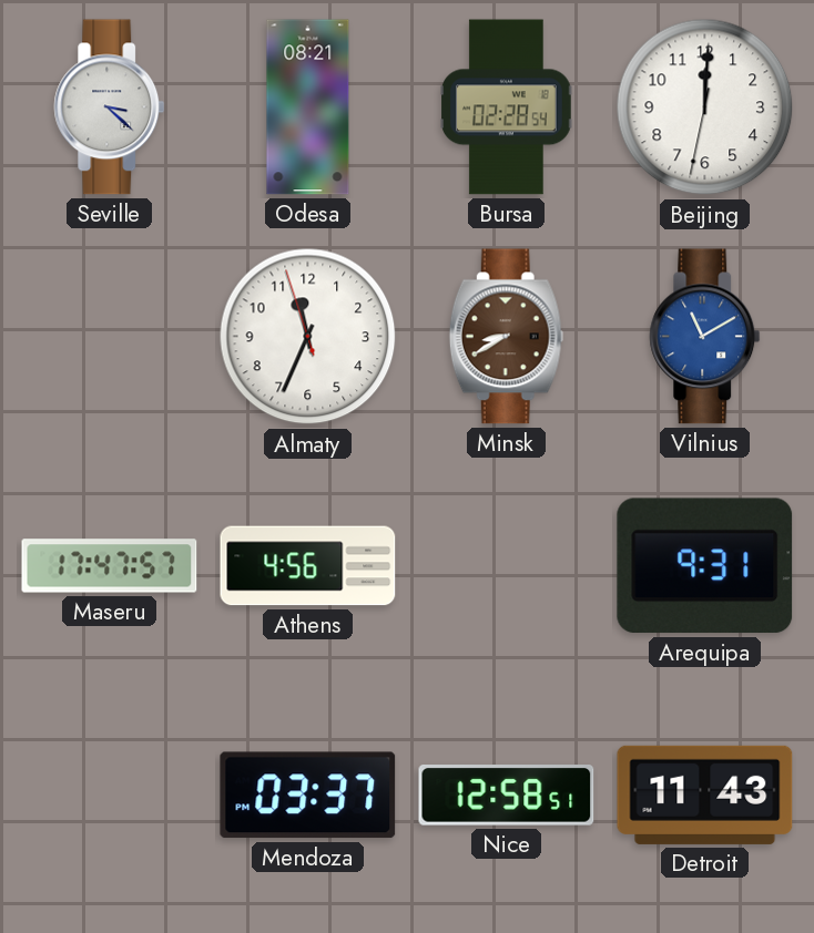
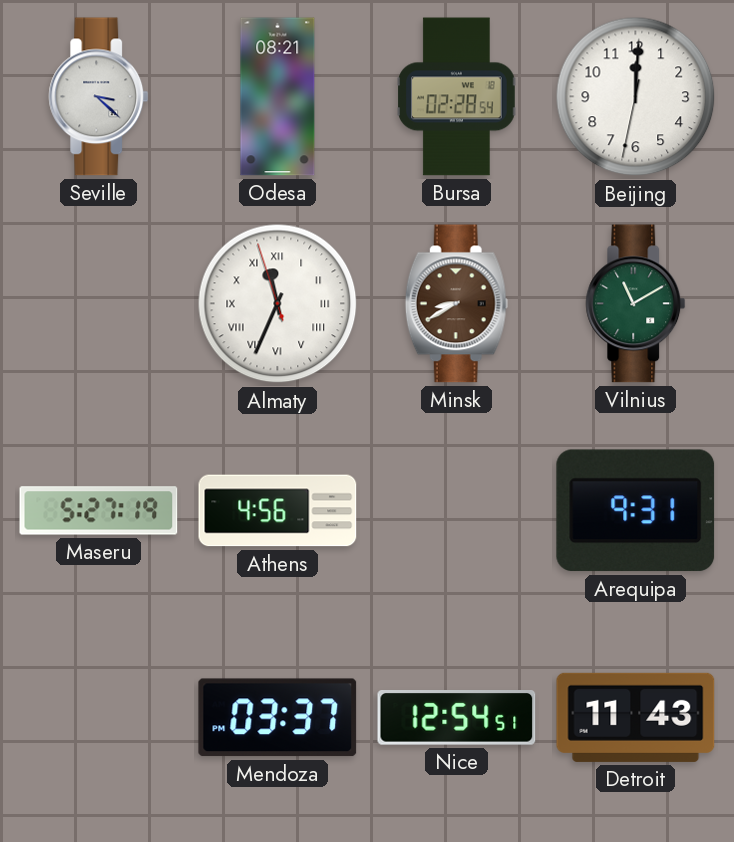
Almaty numerals: Arabic -> Roman (278, 304)
Vilnius dial: blue -> green (636, 304)
Maseru: 17:47 -> 5:27 (99, 511)
Nice: 12:58 -> 12:54 (457, 718)
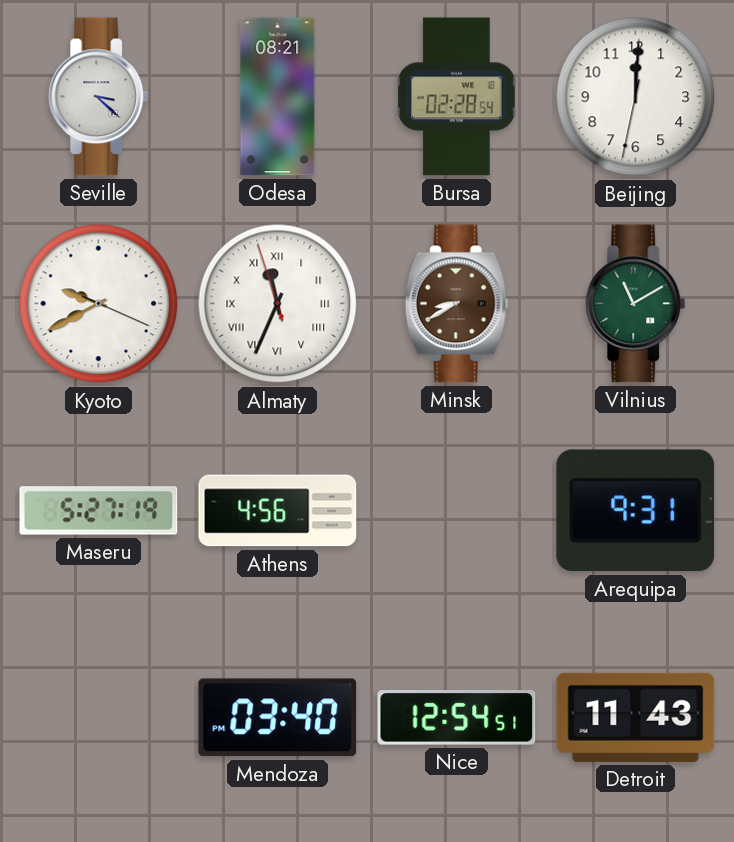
Kyoto: none -> 9:40 (99, 304)
Mendoza: 03:37 -> 03:40 (278, 718)
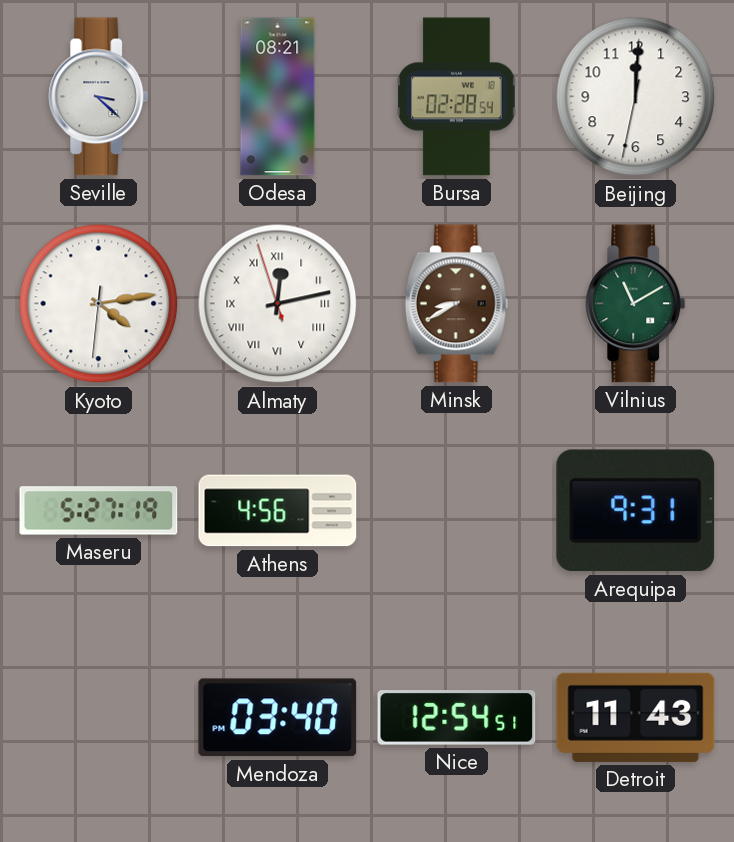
Kyoto: 9:40 -> 4:13 (99, 304)
Almaty: 11:33 -> 12:12 (278, 304)
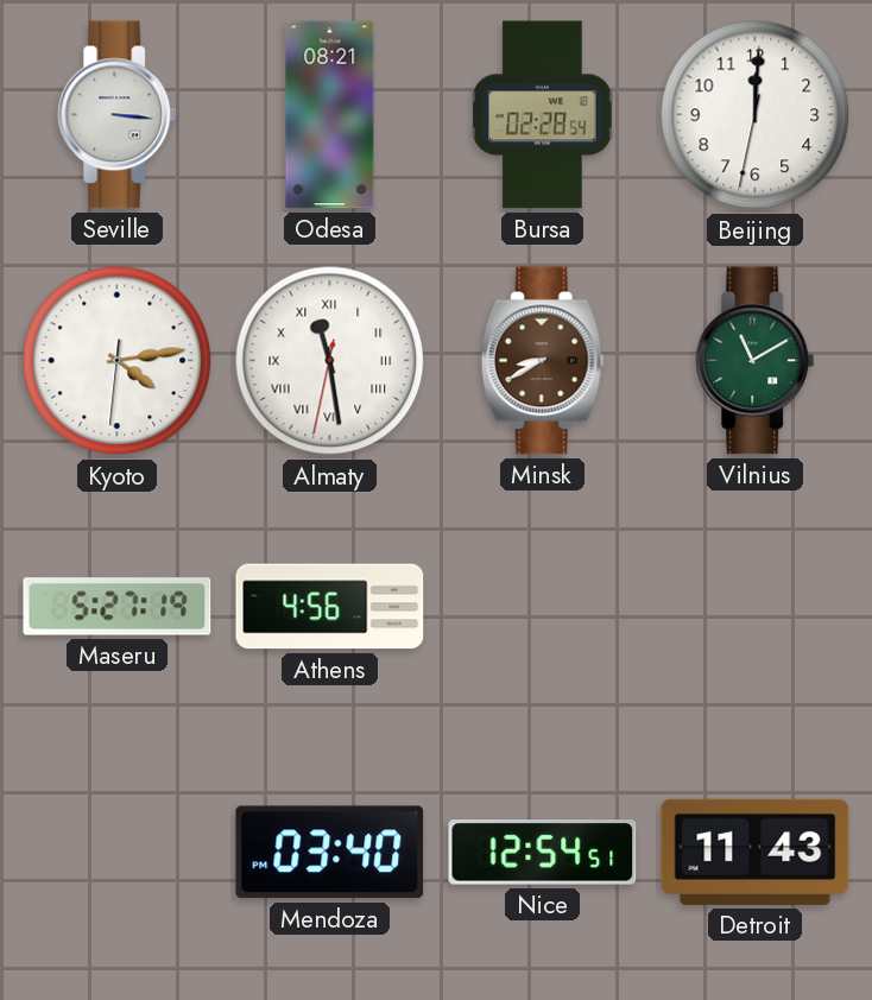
Seville: 3:22 -> 3:16 (118, 115)
Almaty: 12:12 -> 11:28 (330, 361)
Arequipa: 9:31 -> none (636, 511)
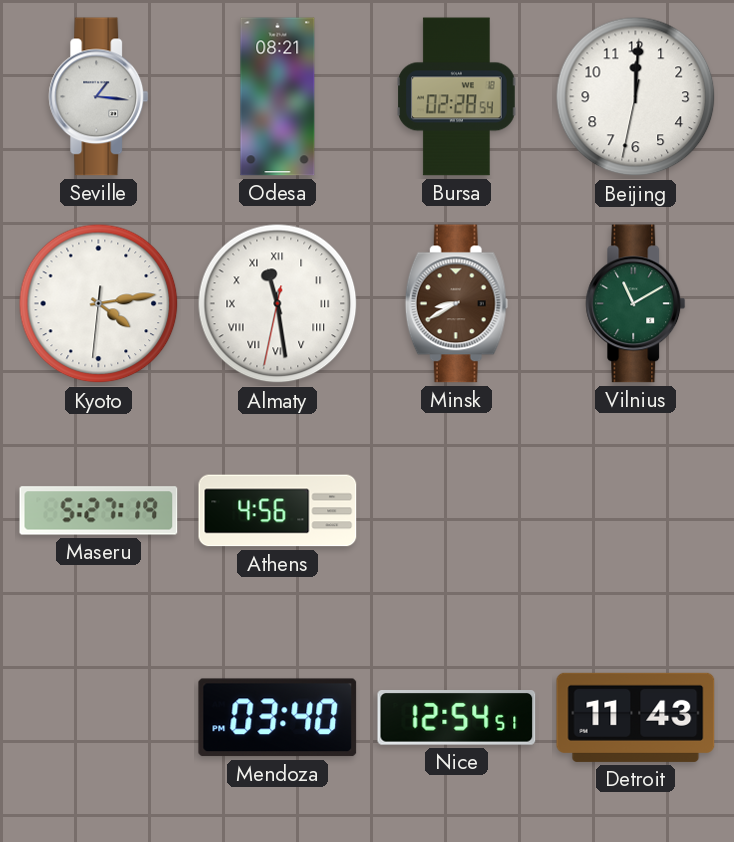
Seville: 3:16 -> 1:16 (99, 97)
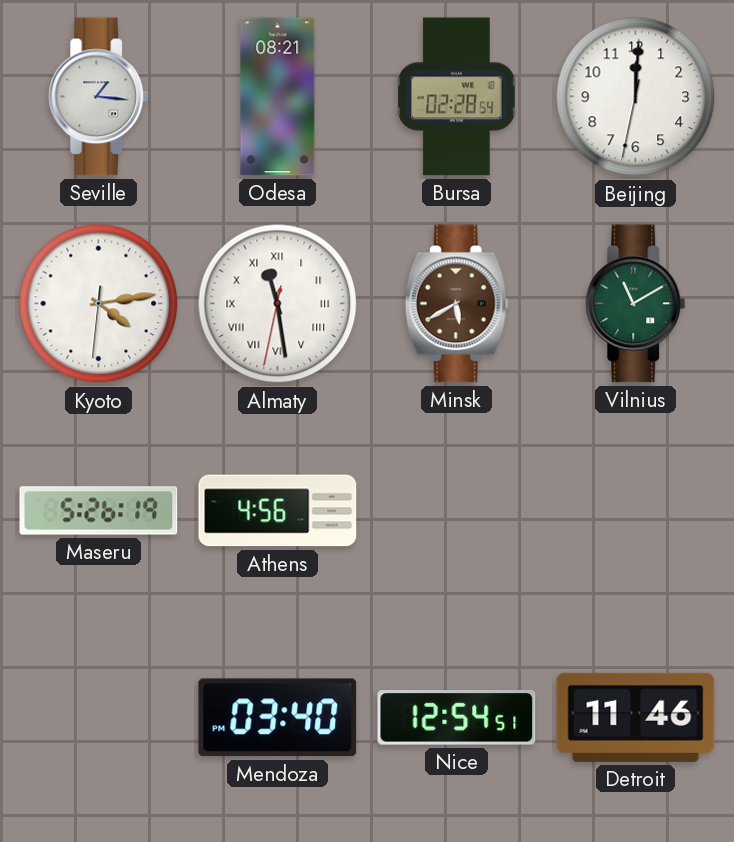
Minsk: 8:40 -> 5:40 (456, 304)
Maseru: 5:27 -> 5:26 (99, 511)
Detroit: 11:43 -> 11:46 (636, 717)
